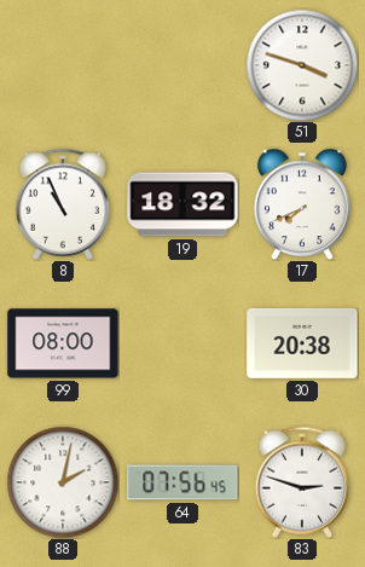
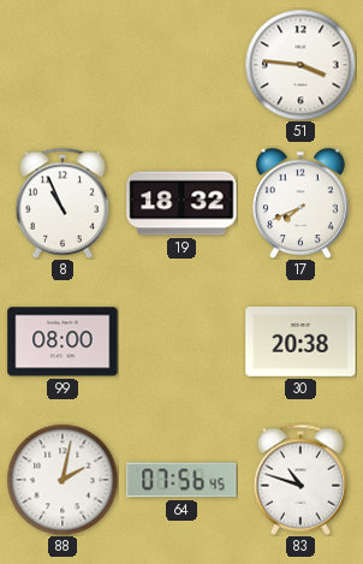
51: 3:48 -> 3:46 (300, 65)
83: 2:48 -> 10:48 (300, 480)
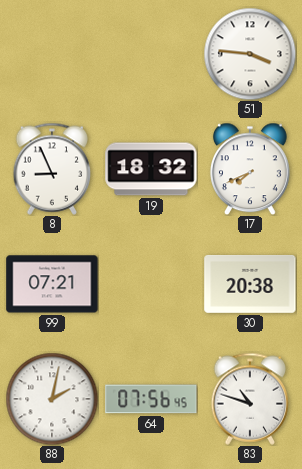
8: 10:56 -> 8:56 (52, 169)
99: 08:00 -> 07:21 (52, 284)
